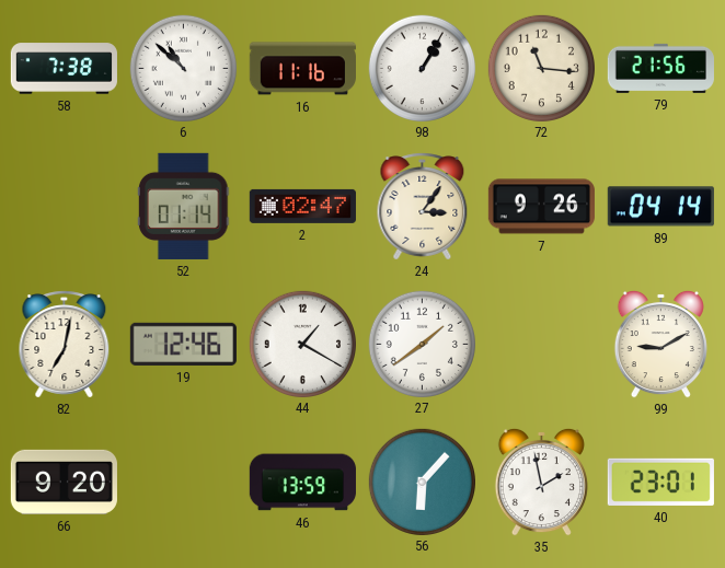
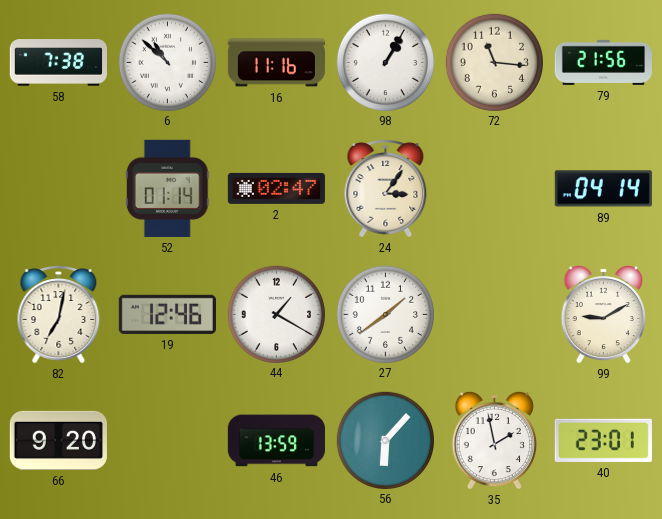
7: 9:26 -> none (541, 207)
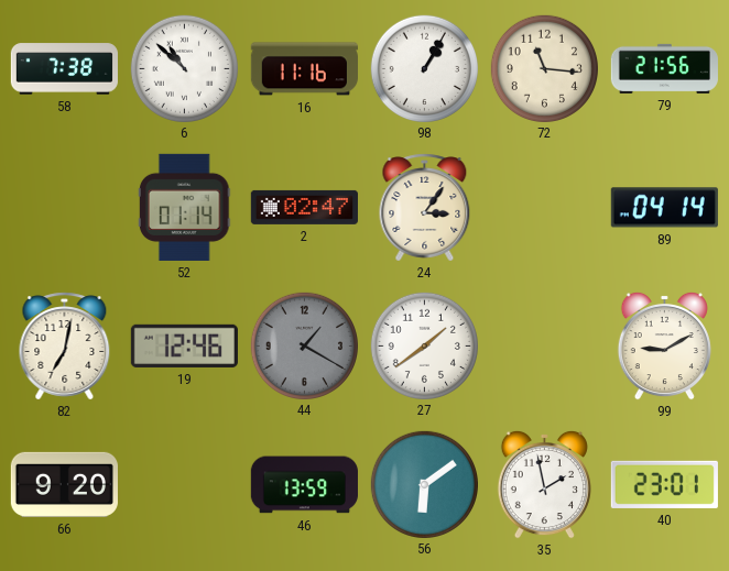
44 dial: white -> grey (304, 345)
56: 6:07 -> 6:09 (424, 484)
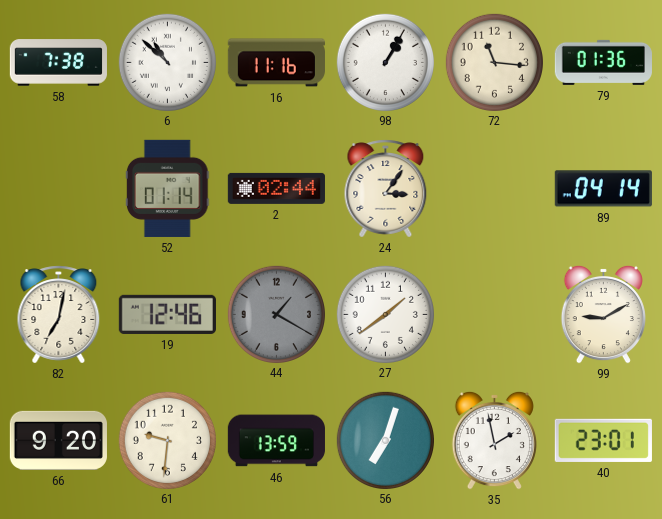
79: 21:56 -> 01:36 (603, 62)
2: 02:47 -> 02:44 (276, 188)
61: none -> 9:31 (167, 440)
56: 6:09 -> 7:03 (385, 440)
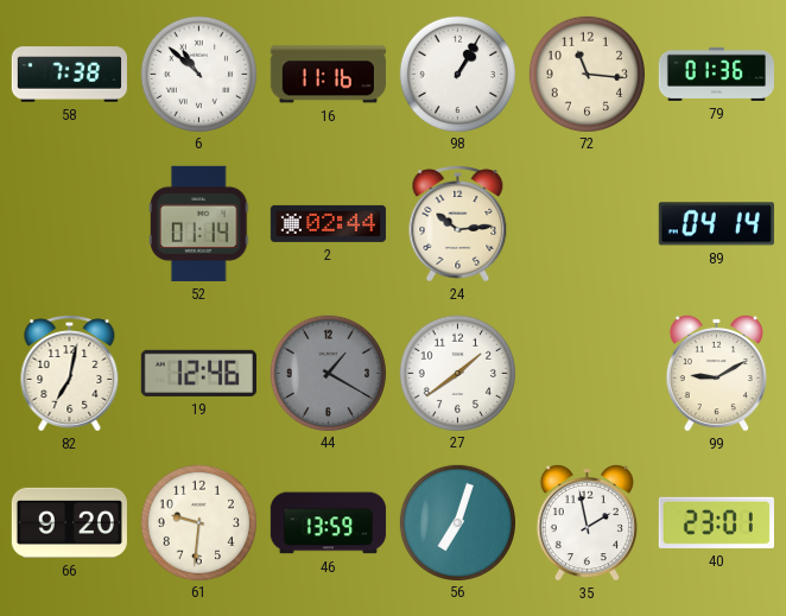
24: 3:06 -> 10:14 (458, 224)
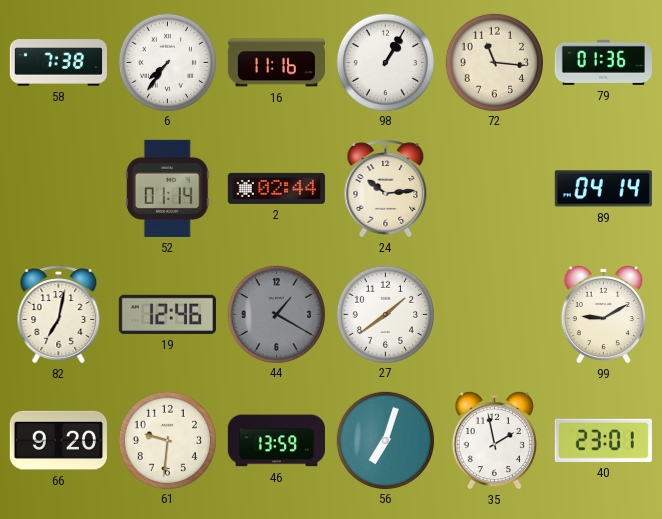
6: 10:52 -> 7:36 (167, 62)
